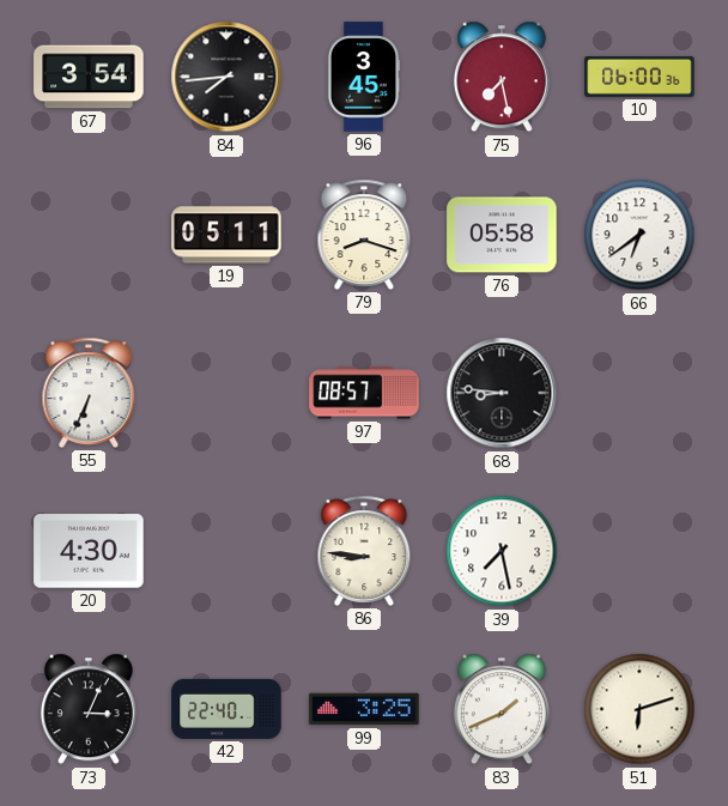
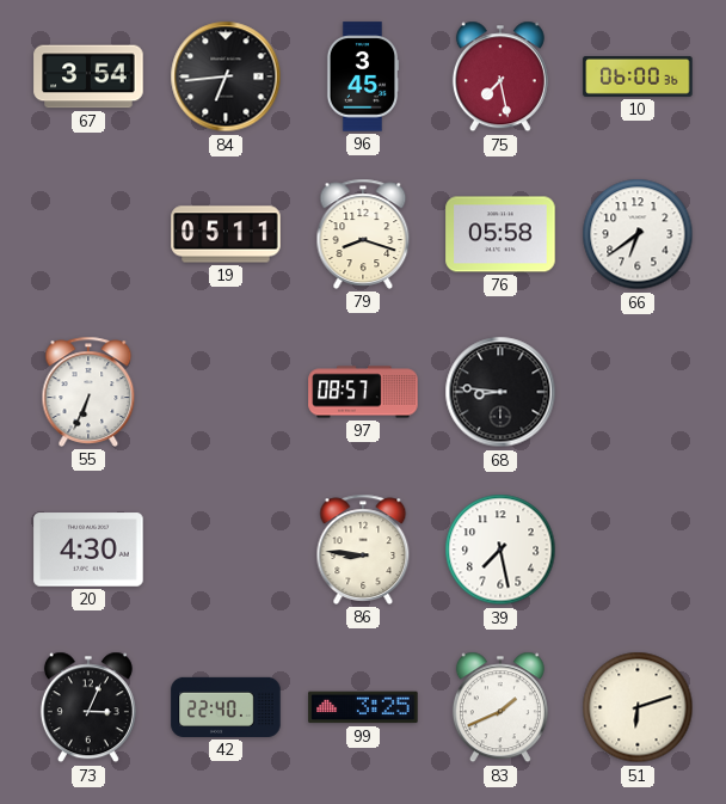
84: 7:44 -> 6:44 (226, 76)
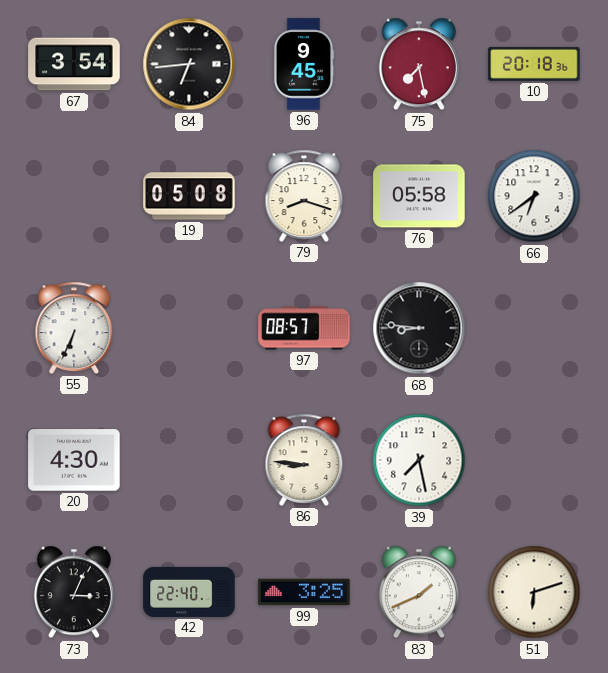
96: 3:45 -> 9:45 (304, 64)
10: 06:00 -> 20:18 (534, 64)
19: 05:11 -> 05:08 (189, 196)
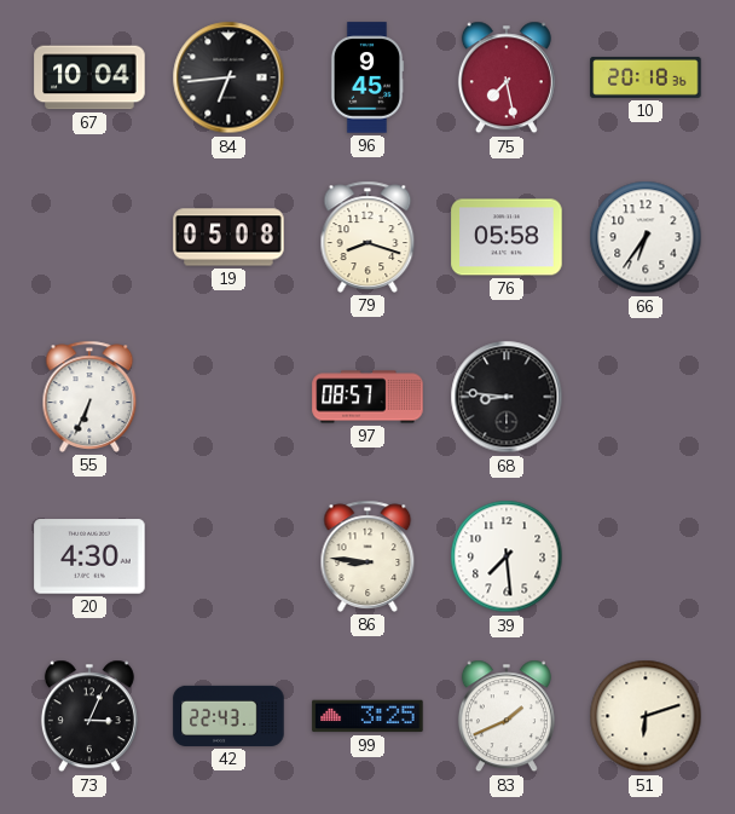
67: 3:54 -> 10:04 (89, 77)
66: 6:39 -> 6:36 (646, 237)
39: 7:28 -> 7:29 (507, 556)
42: 22:40 -> 22:43 (228, 716)
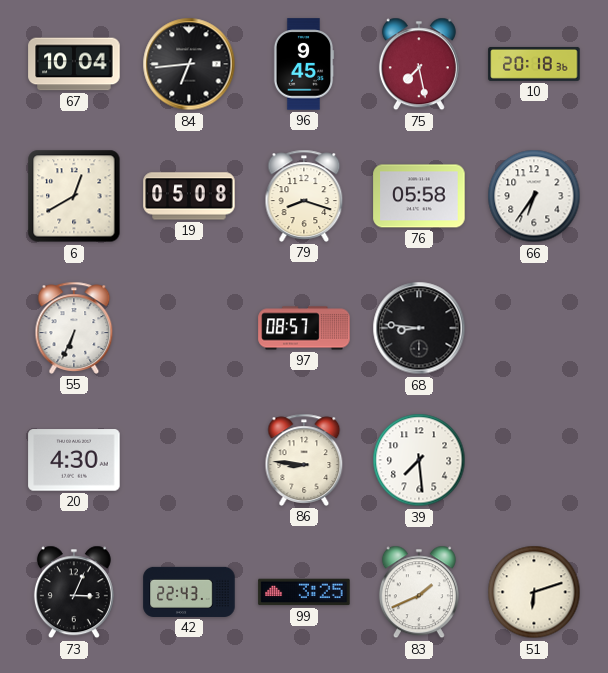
6: none -> 12:40 (74, 196)
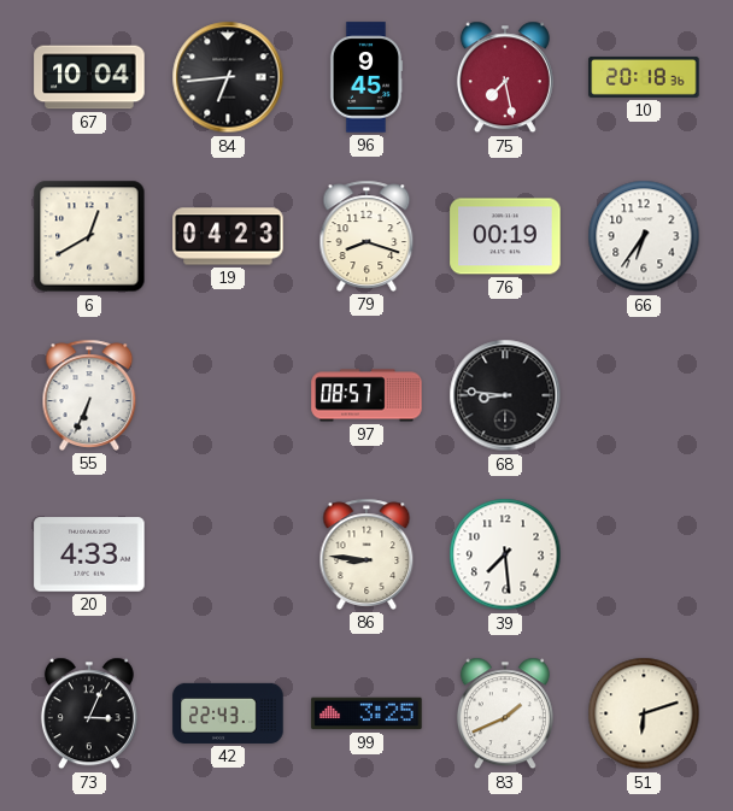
19: 05:08 -> 04:23 (228, 236)
76: 05:58 -> 00:19 (505, 236)
20: 4:30 -> 4:33 (89, 554)
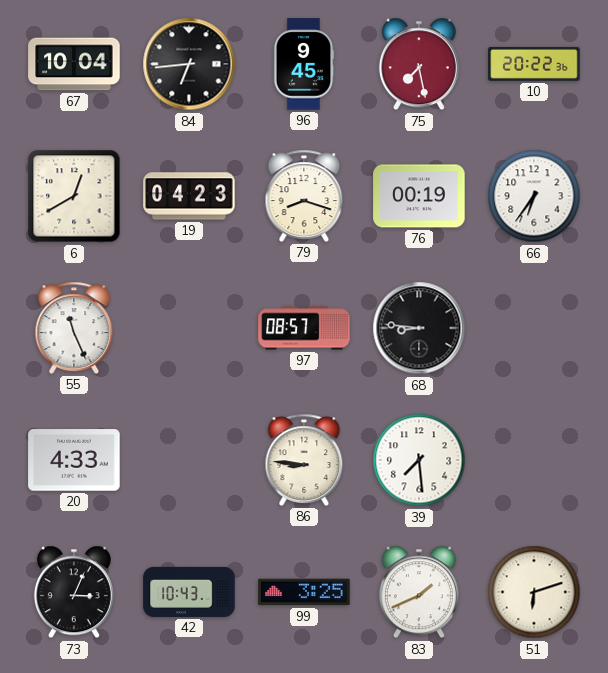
10: 20:18 -> 20:22 (534, 64)
55: 6:34 -> 11:26 (74, 328)
42: 22:43 -> 10:43 (189, 592)
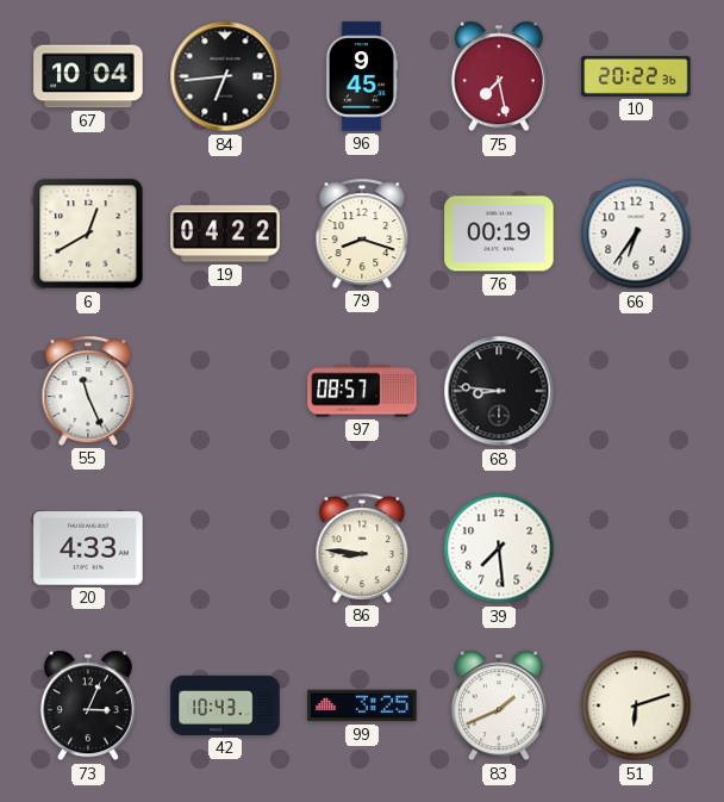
19: 04:23 -> 04:22 (225, 234)
